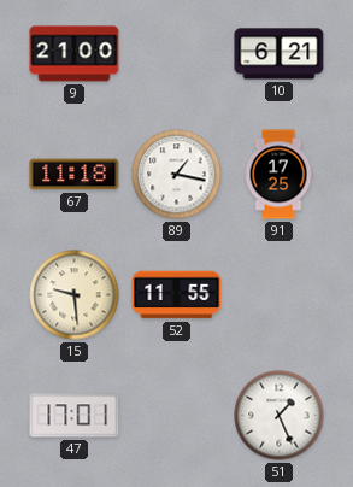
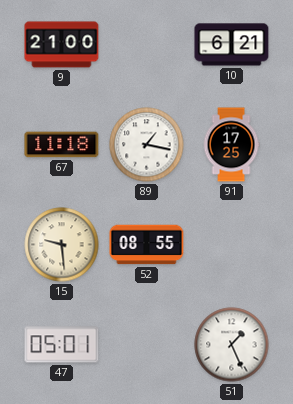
52: 11:55 -> 08:55 (147, 245)
47: 17:01 -> 05:01 (62, 345)
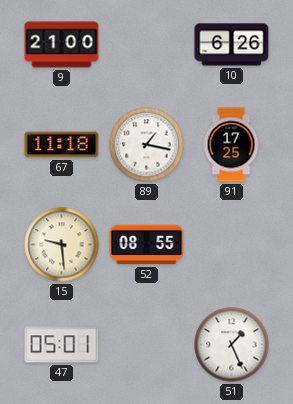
10: 6:21 -> 6:26 (232, 45)
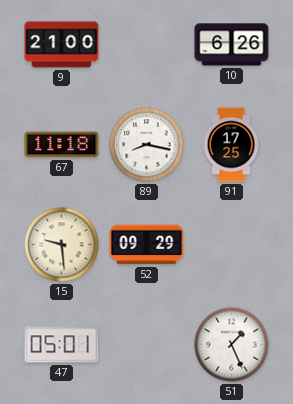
89: 1:17 -> 8:17 (147, 145)
52: 08:55 -> 09:29 (147, 245)
